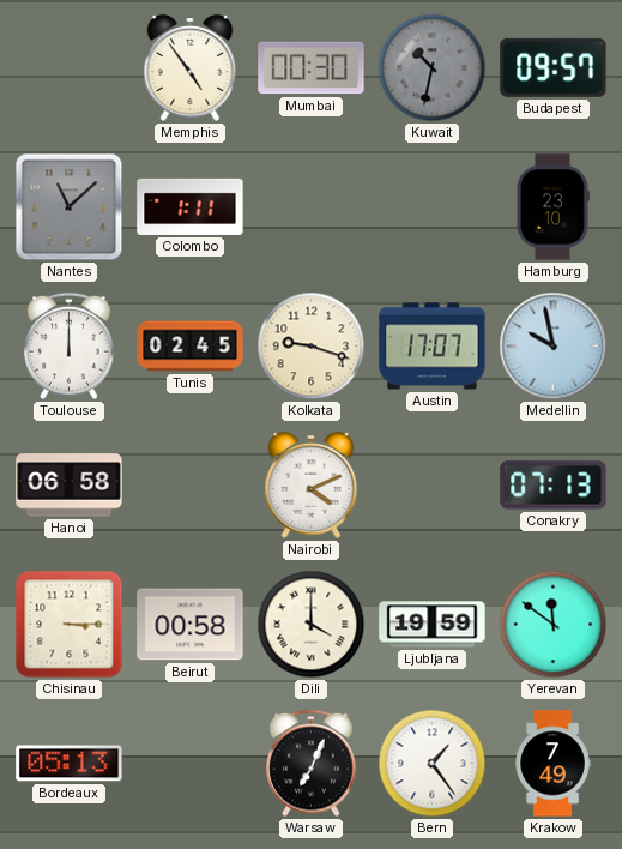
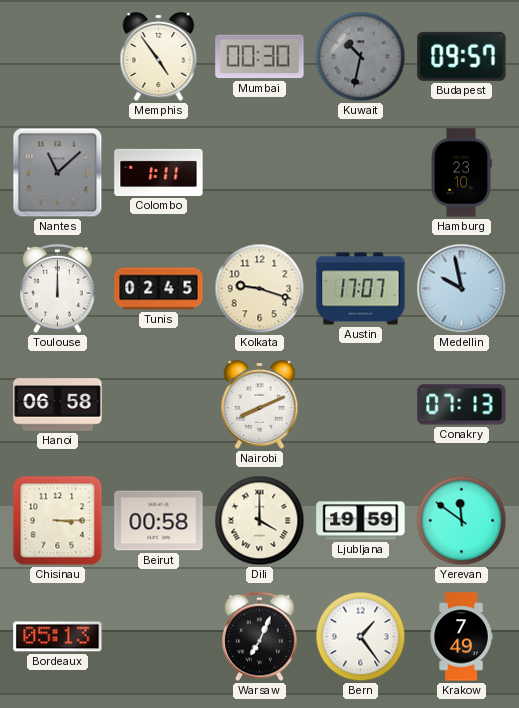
Nairobi: 4:11 -> 8:11 (260, 404)
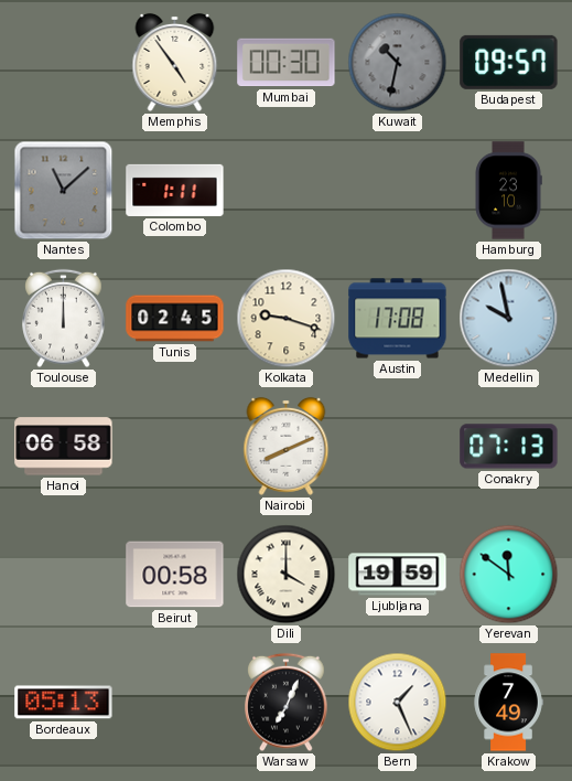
Austin: 17:07 -> 17:08 (398, 319)
Chisinau: 3:15 -> none (58, 521)
Bern: 1:24 -> 1:26 (398, 703)
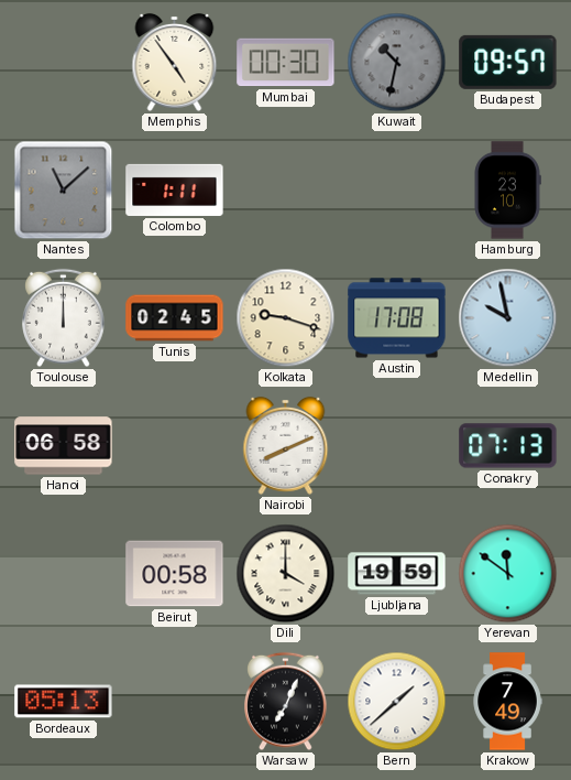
Bern: 1:26 -> 1:38 (397, 702)
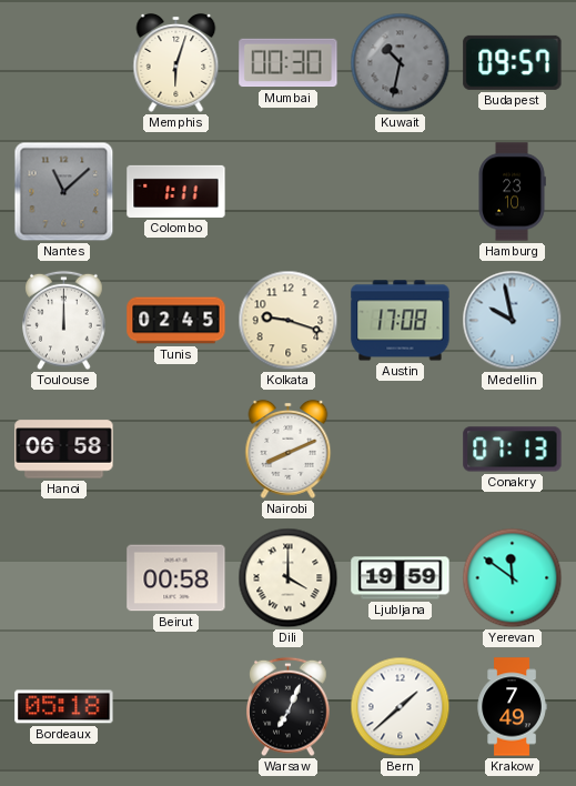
Memphis: 4:54 -> 6:03 (176, 62)
Bordeaux: 05:13 -> 05:18 (64, 707)
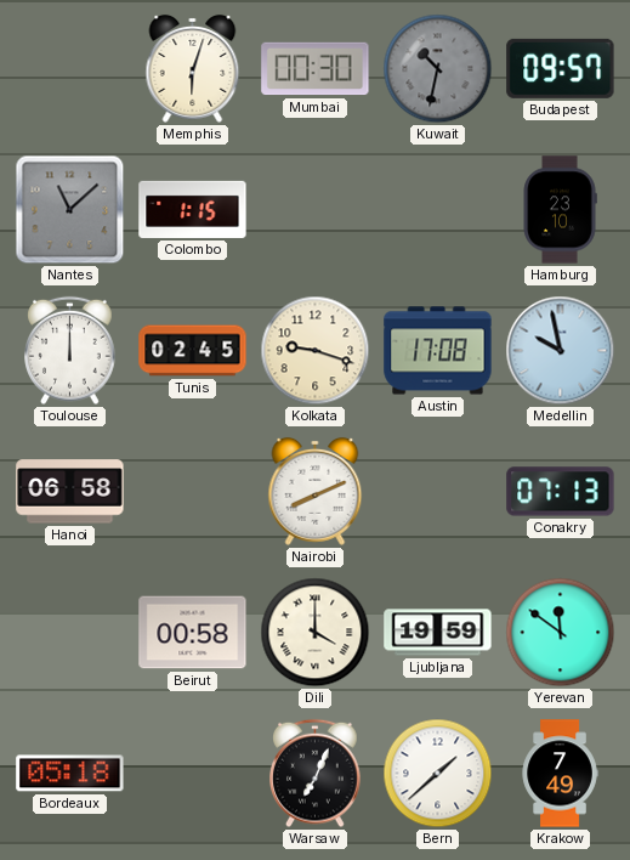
Colombo: 1:11 -> 1:15 (193, 209)
